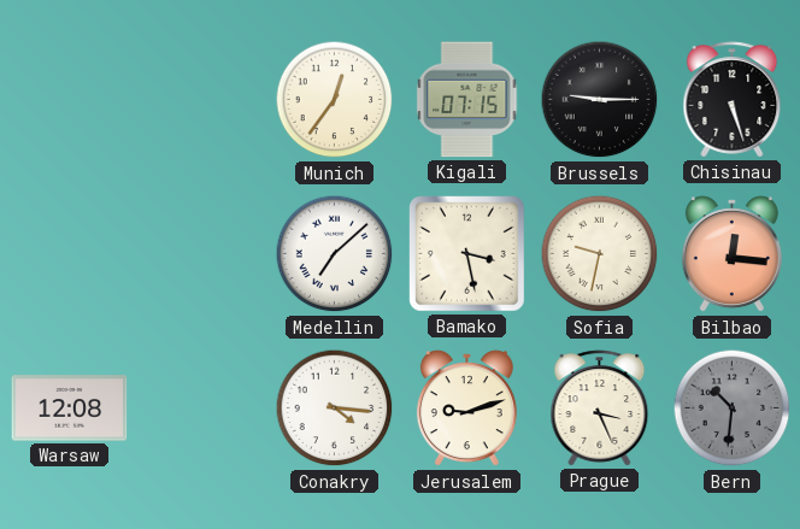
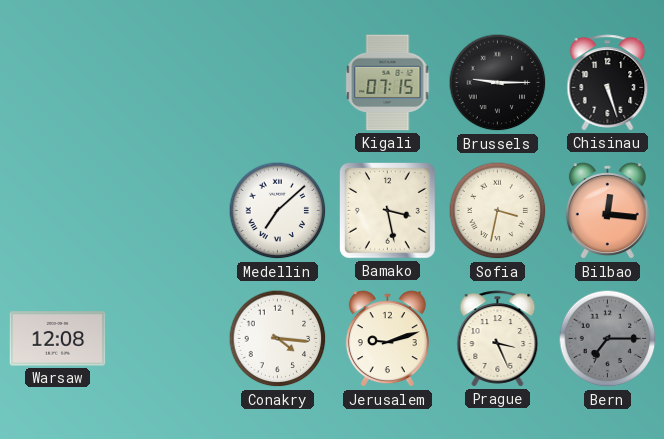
Munich: 12:36 -> none (335, 100)
Sofia: 9:32 -> 3:32 (498, 211)
Bern: 10:31 -> 7:15 (608, 339)
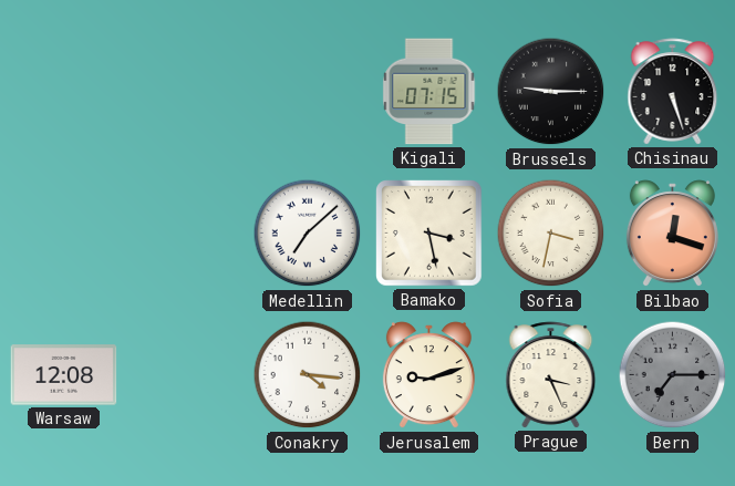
Bilbao: 12:16 -> 12:18 (672, 234)
